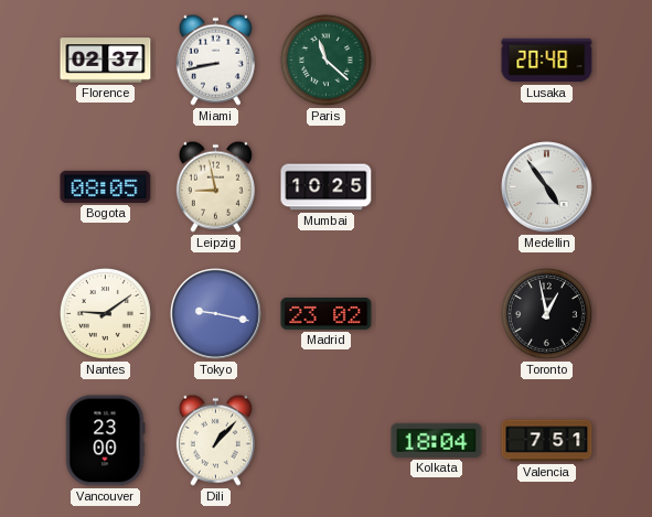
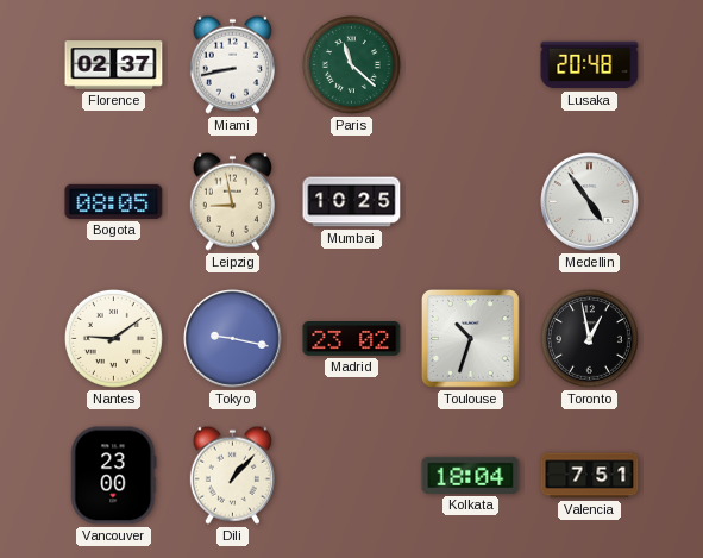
Toulouse: none -> 10:33 (470, 338)
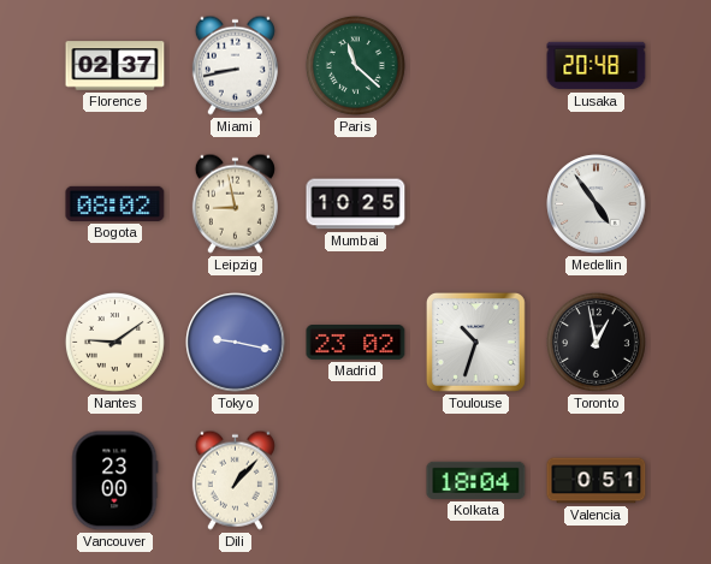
Bogota: 08:05 -> 08:02 (115, 203)
Valencia: 7:51 -> 0:51 (597, 481)
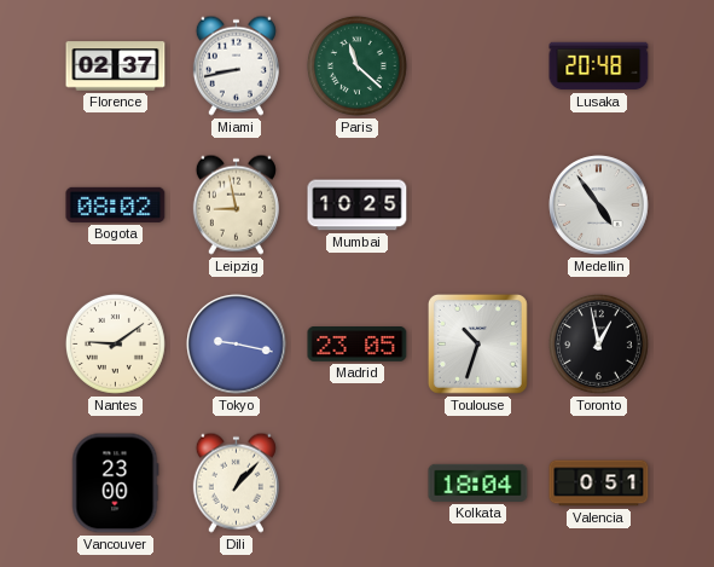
Madrid: 23:02 -> 23:05 (358, 345)
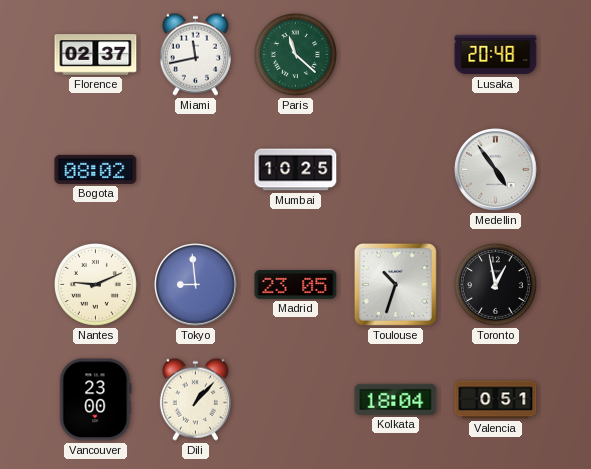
Miami: 8:43 -> 11:43 (195, 54)
Leipzig: 8:58 -> none (236, 204)
Nantes: 9:09 -> 9:11 (95, 284)
Tokyo: 9:17 -> 8:59 (196, 285)
